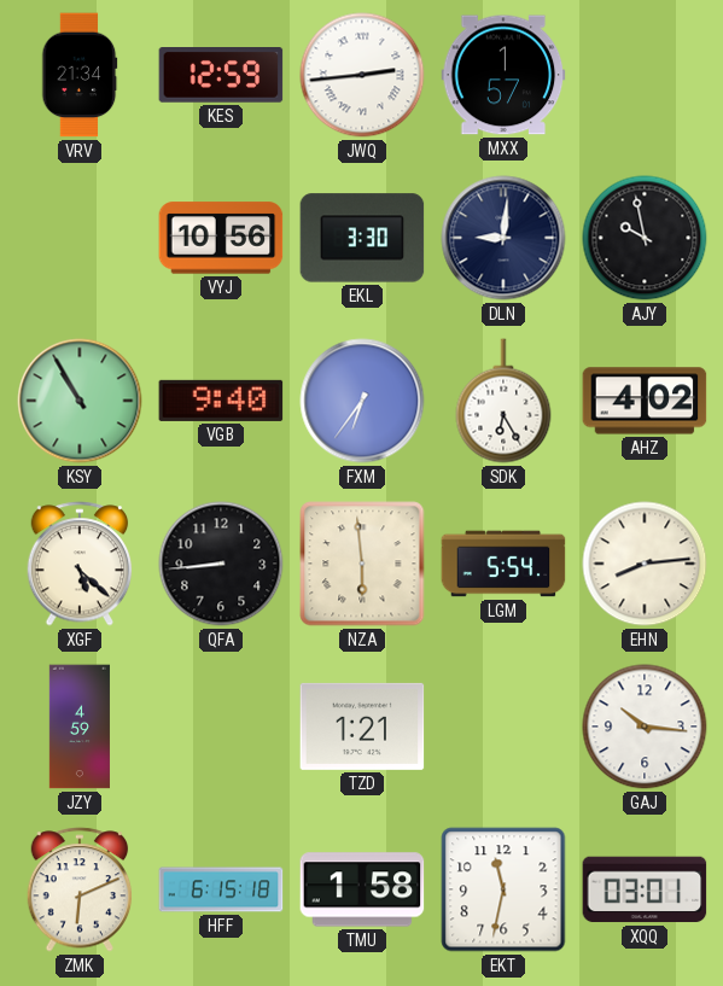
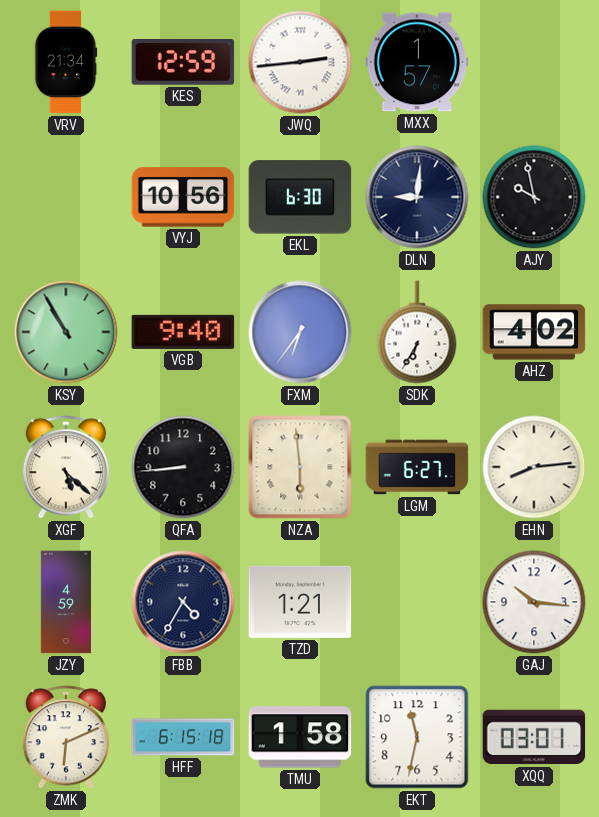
EKL: 3:30 -> 6:30 (300, 197)
SDK: 6:25 -> 6:35 (417, 332)
LGM: 5:54 -> 6:27 (417, 467)
FBB: none -> 4:35 (183, 602)
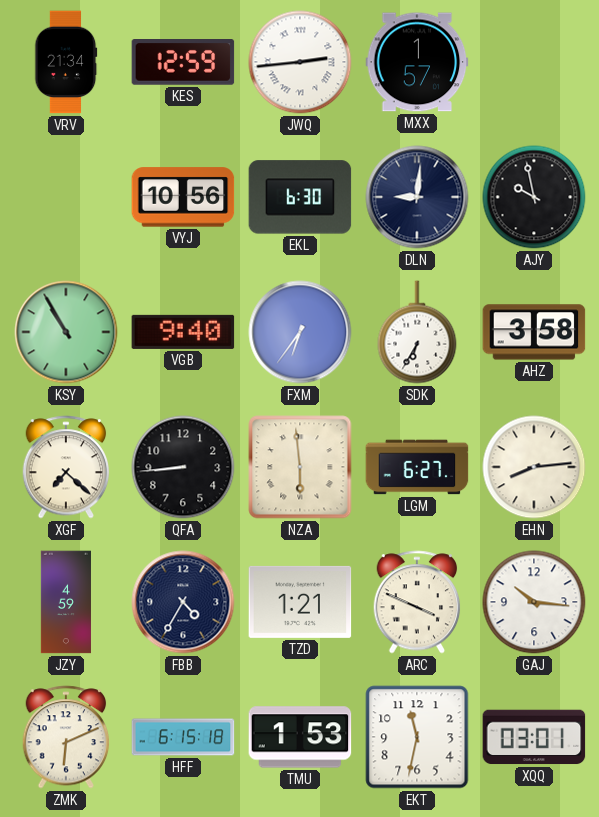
AHZ: 4:02 -> 3:58 (534, 332)
XGF: 5:22 -> 7:22 (66, 467)
ARC: none -> 3:49 (417, 602)
TMU: 1:58 -> 1:53 (300, 737)
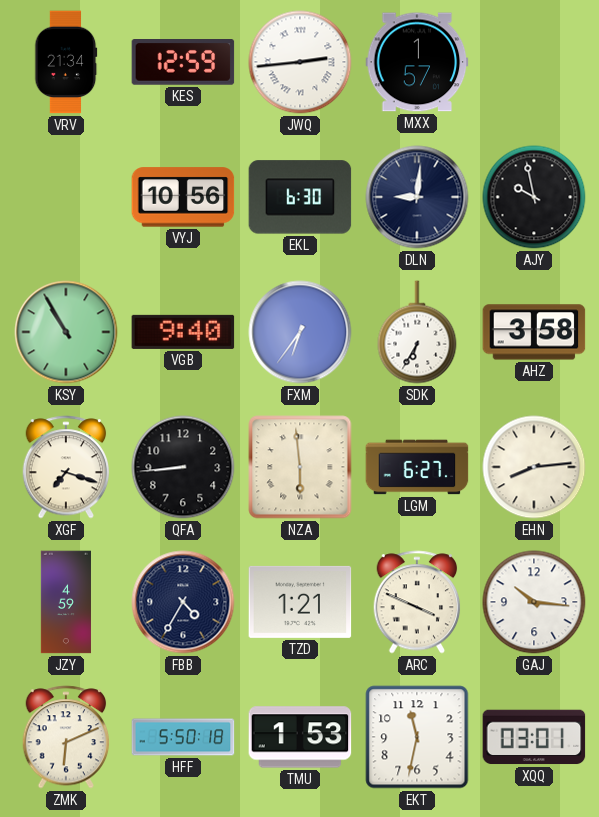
XGF: 7:22 -> 7:18 (66, 467)
HFF: 6:15 -> 5:50 (183, 737)
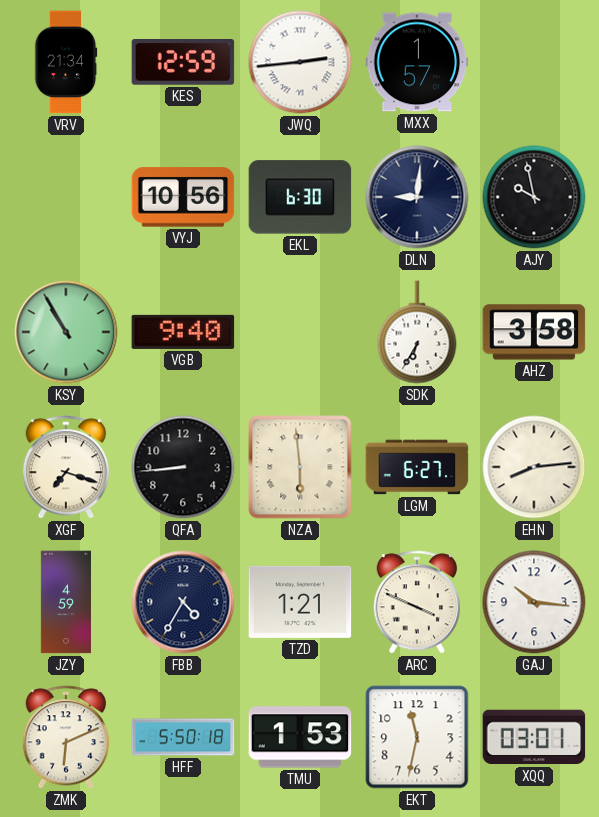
FXM: 6:36 -> none (300, 332)
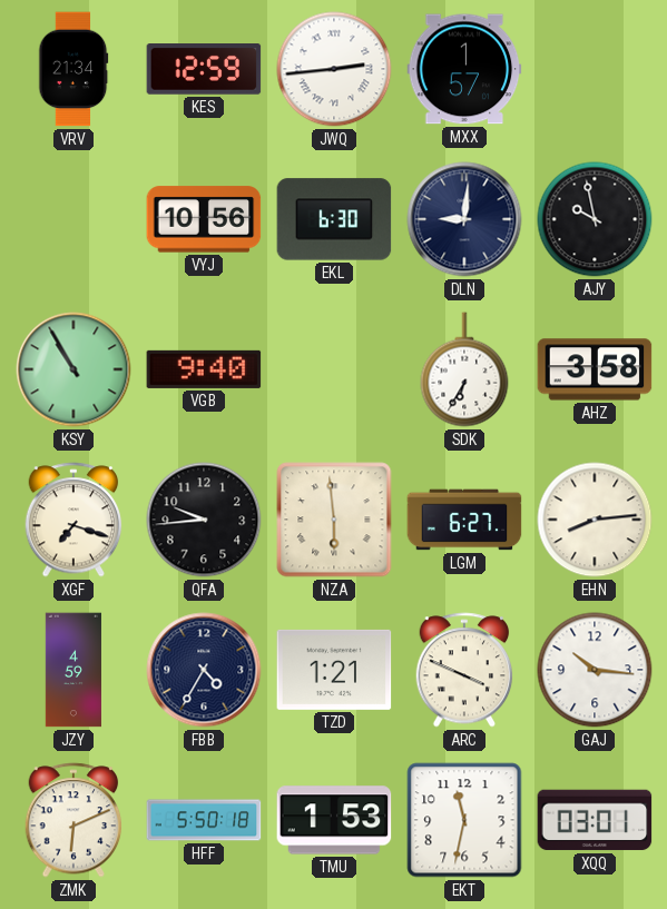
QFA: 8:44 -> 9:44 (204, 520)
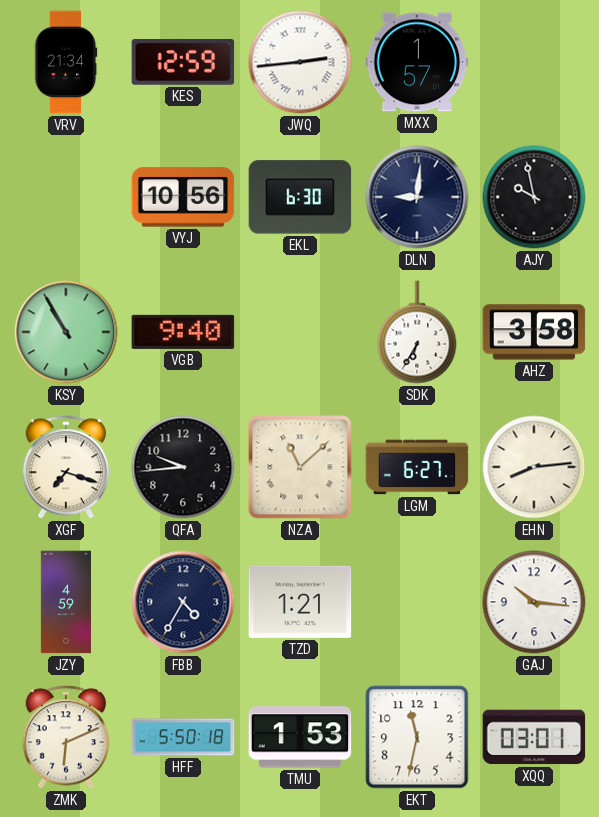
NZA: 5:59 -> 11:08 (300, 467)
ARC: 3:49 -> none (464, 670)
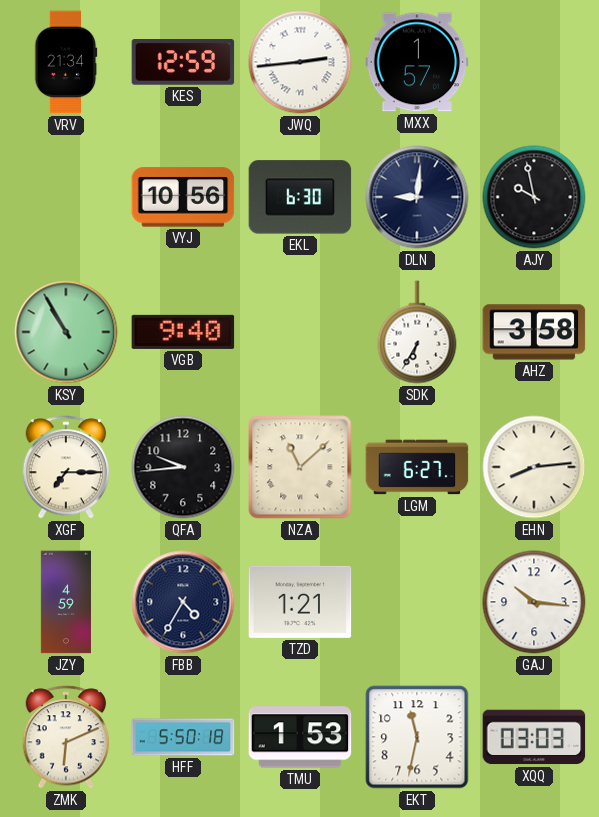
XGF: 7:18 -> 7:15 (66, 467)
XQQ: 03:01 -> 03:03 (534, 737)
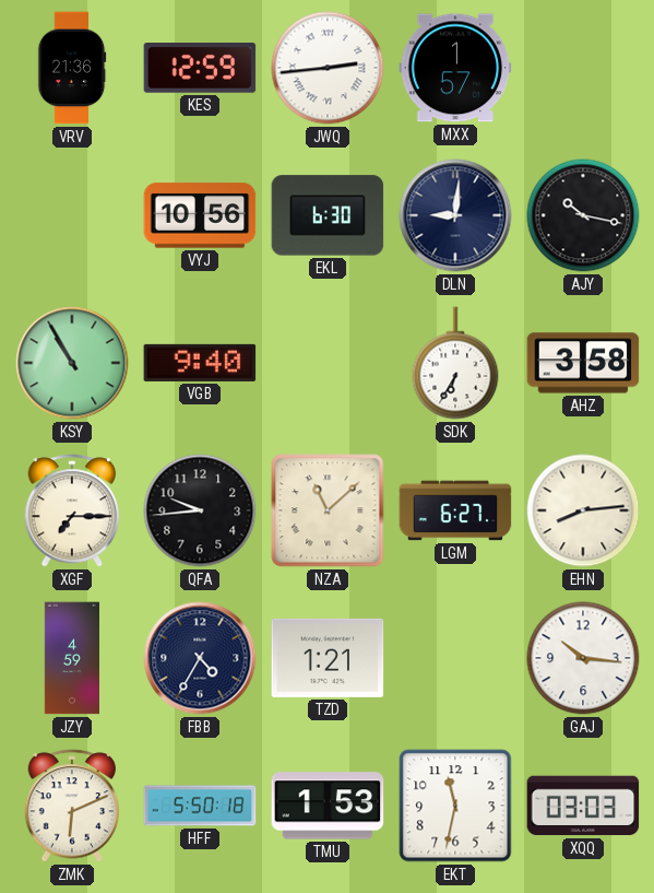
VRV: 21:34 -> 21:36 (72, 68)
AJY: 9:58 -> 10:17 (583, 215)
